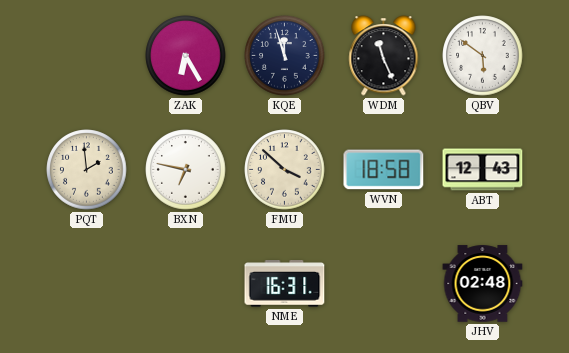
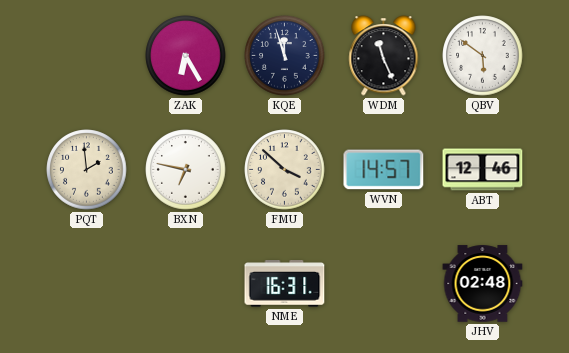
WVN: 18:58 -> 14:57 (384, 170)
ABT: 12:43 -> 12:46 (483, 170)
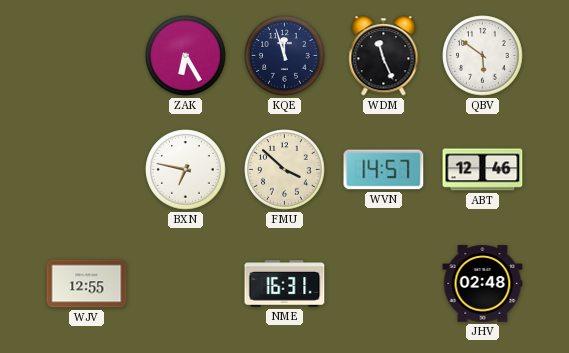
PQT: 1:59 -> none (87, 170)
WJV: none -> 12:55 (87, 284)
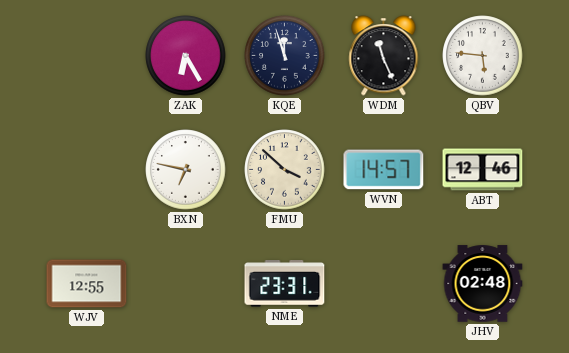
QBV: 5:51 -> 5:46 (483, 56)
NME: 16:31 -> 23:31 (285, 284)
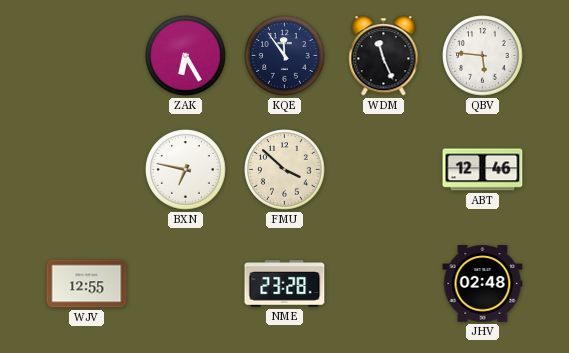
KQE: 11:57 -> 11:54 (285, 56)
WVN: 14:57 -> none (384, 170)
NME: 23:31 -> 23:28 (285, 284)
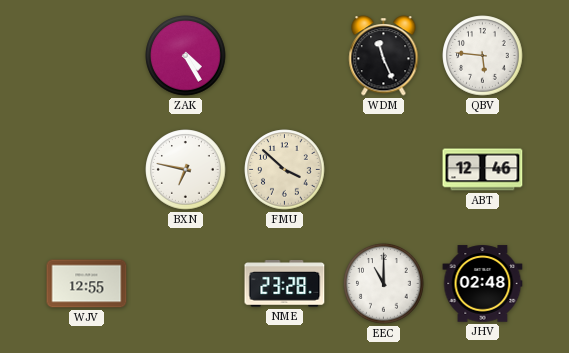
ZAK: 6:25 -> 4:25 (186, 56)
KQE: 11:54 -> none (285, 56)
EEC: none -> 11:00 (384, 284)
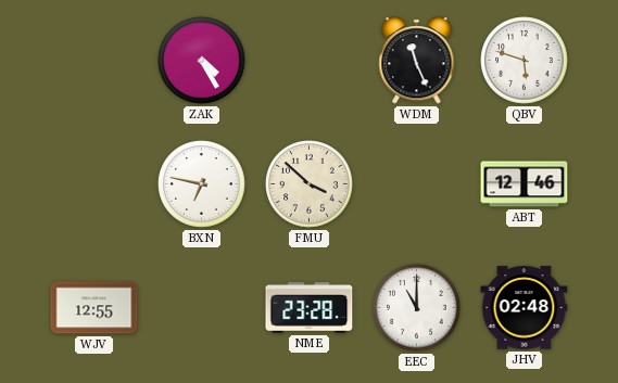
QBV: 5:46 -> 5:48 (525, 61)
